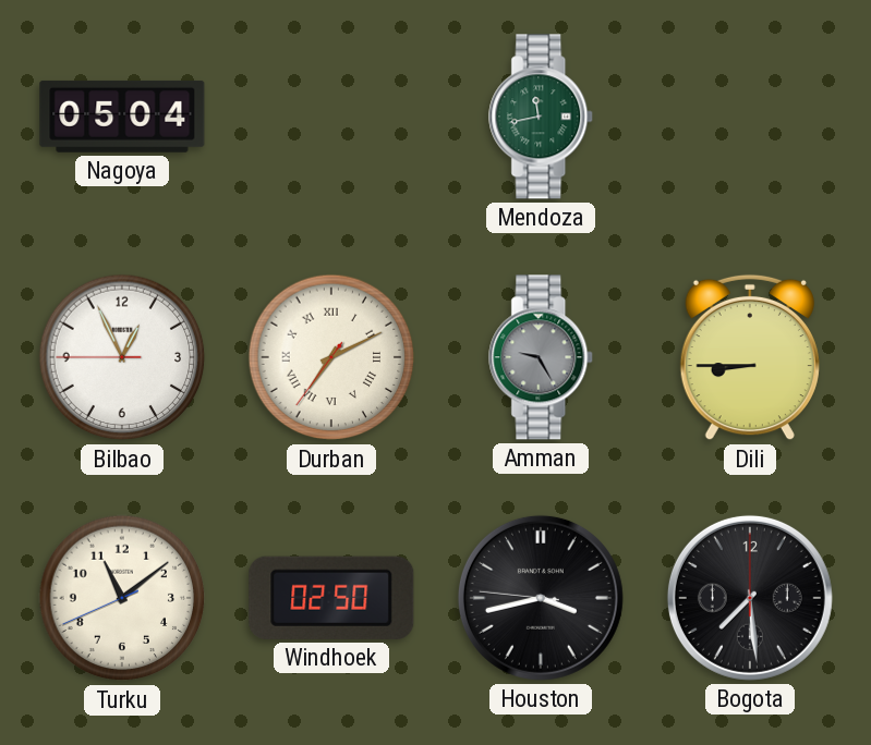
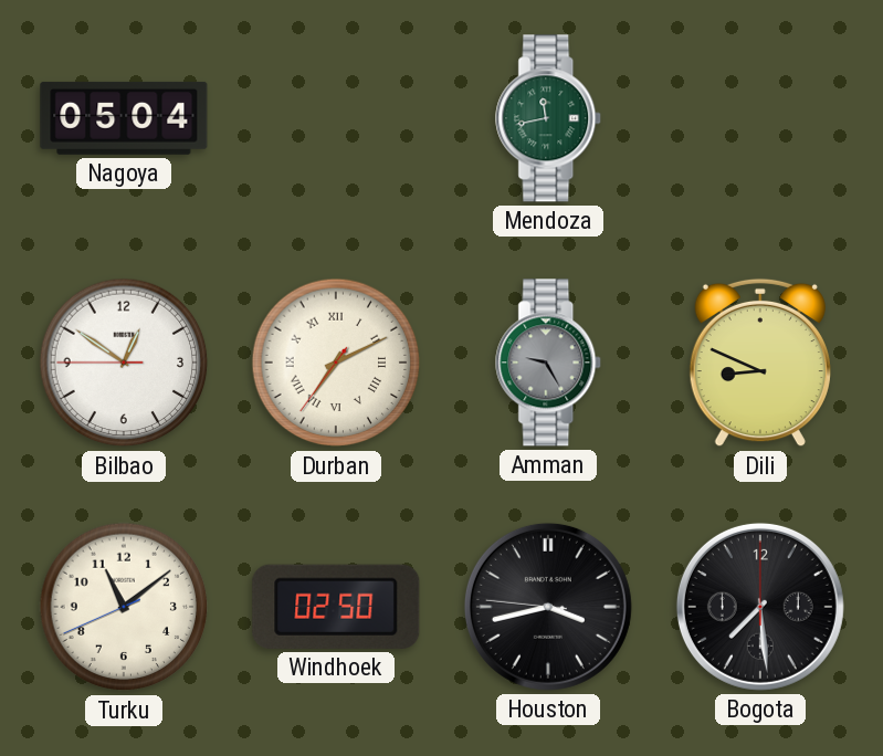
Bilbao: 12:55 -> 12:50 (124, 363)
Dili: 8:45 -> 8:49 (760, 363)
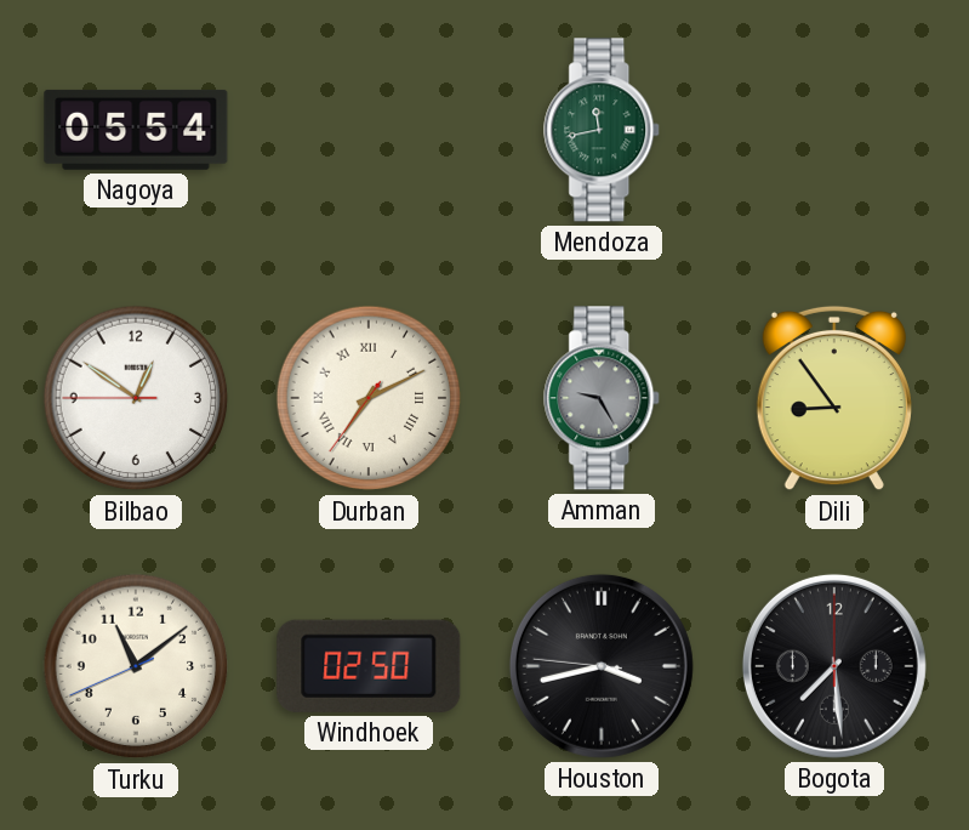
Nagoya: 05:04 -> 05:54 (136, 130)
Dili: 8:49 -> 8:54 (834, 398)
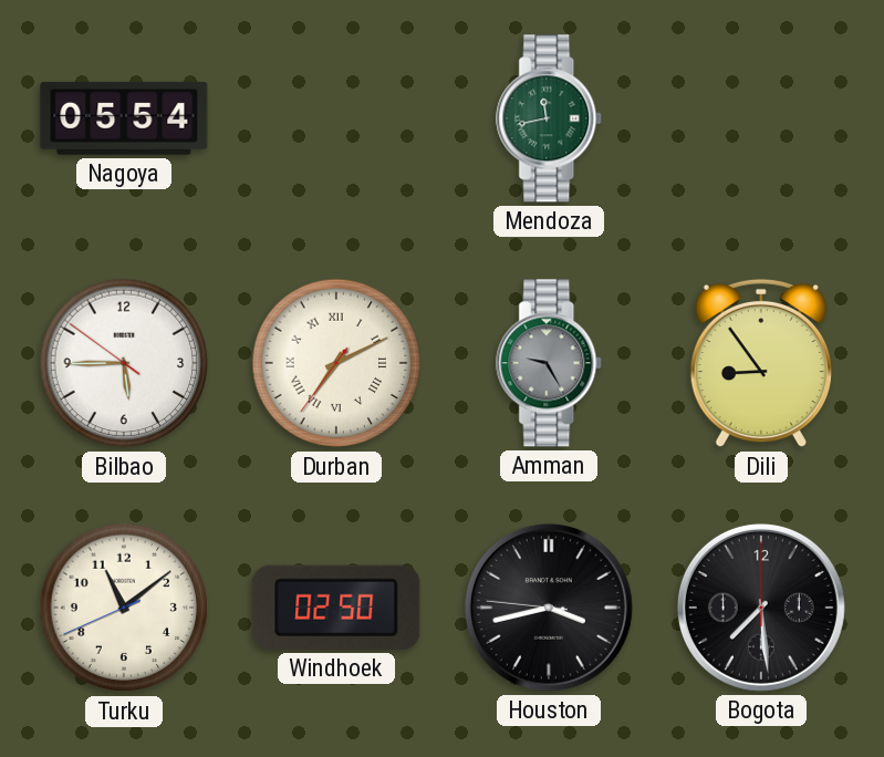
Bilbao: 12:50 -> 5:44 (124, 363)
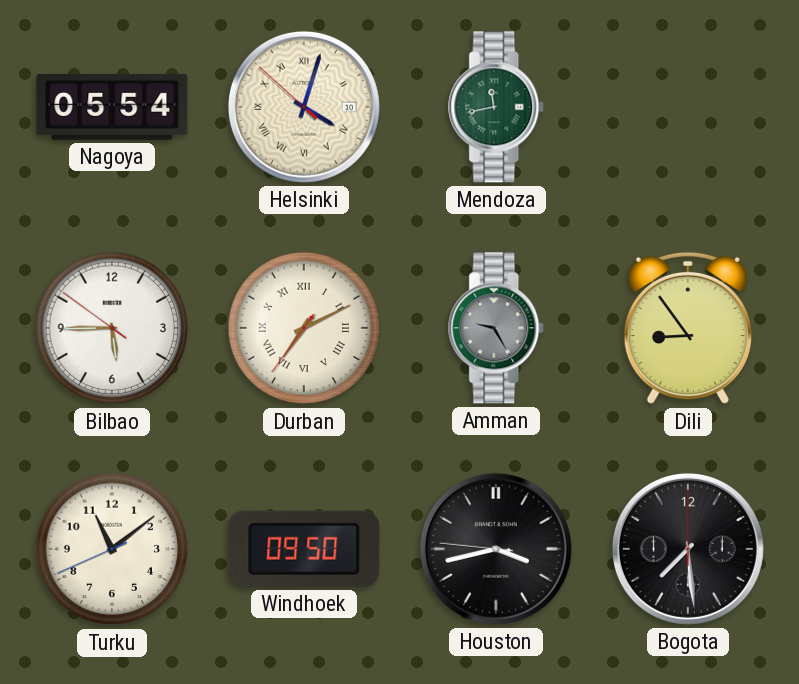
Helsinki: none -> 4:02 (304, 107)
Windhoek: 02:50 -> 09:50 (304, 549)
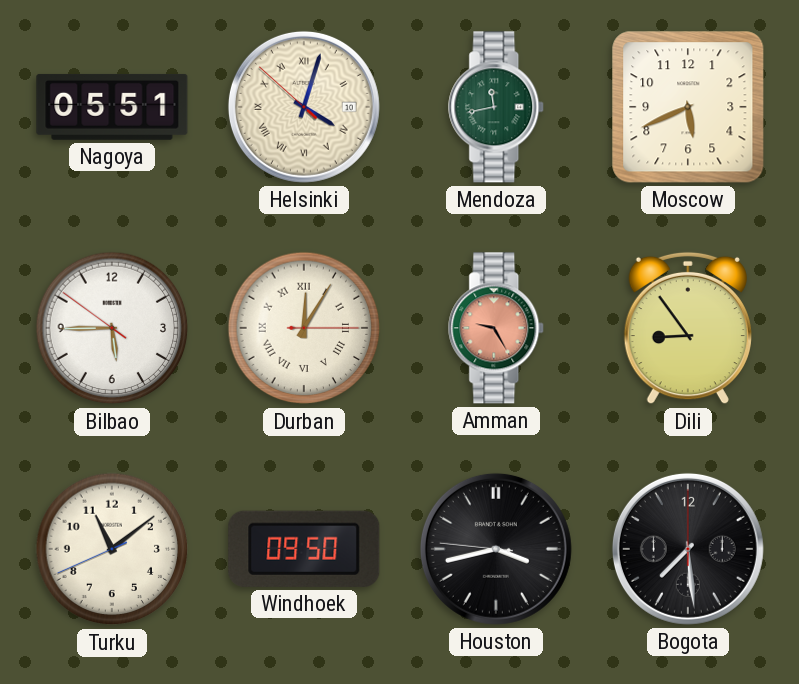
Nagoya: 05:54 -> 05:51 (112, 107)
Moscow: none -> 5:41 (688, 107)
Durban: 7:10 -> 12:05 (304, 328)
Amman dial: grey -> salmon (497, 328)
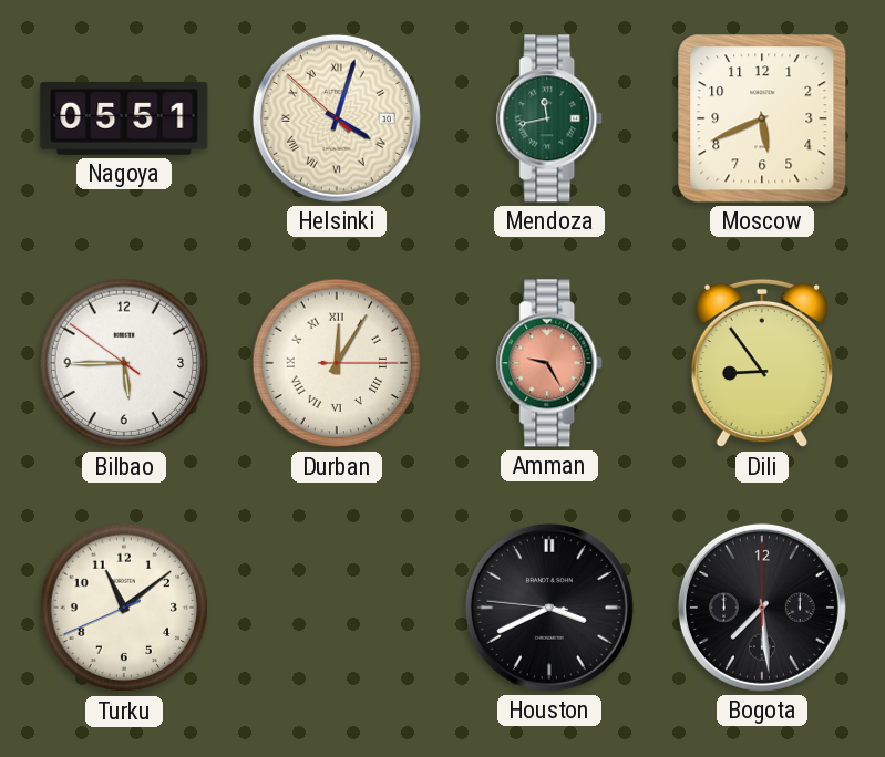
Windhoek: 09:50 -> none (304, 549)
Houston: 3:42 -> 3:40 (549, 608)
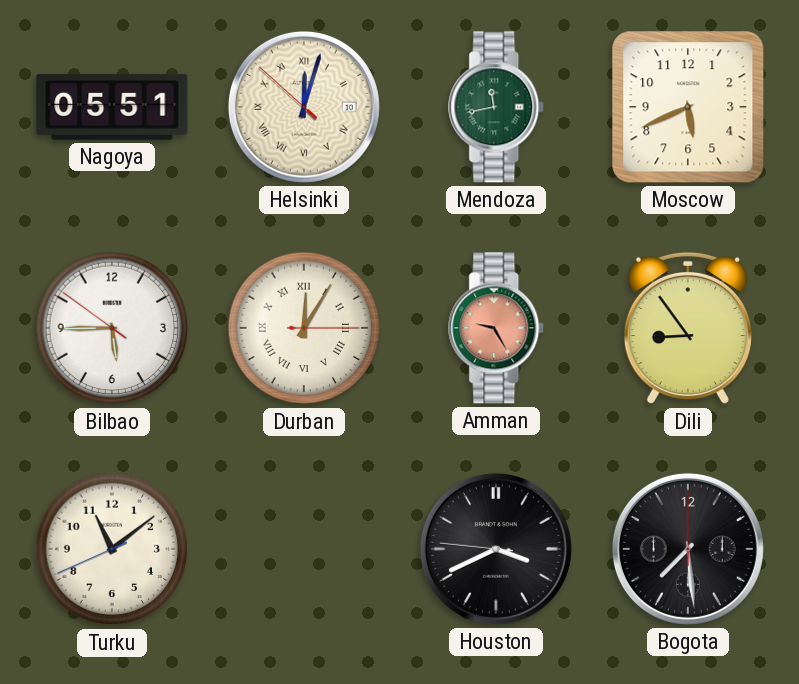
Helsinki: 4:02 -> 12:02 (304, 107)
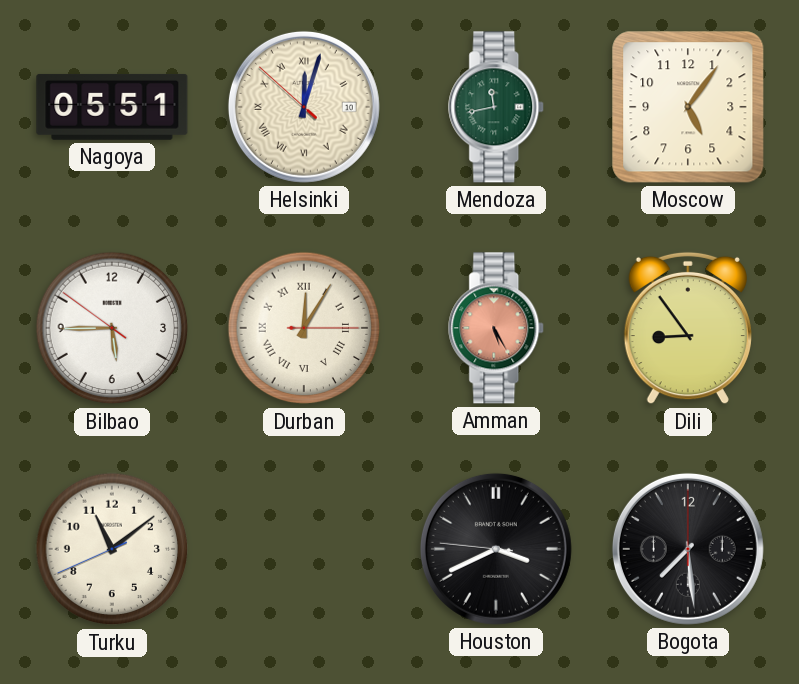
Moscow: 5:41 -> 5:06 (688, 107)
Amman: 9:25 -> 5:25 (497, 328)
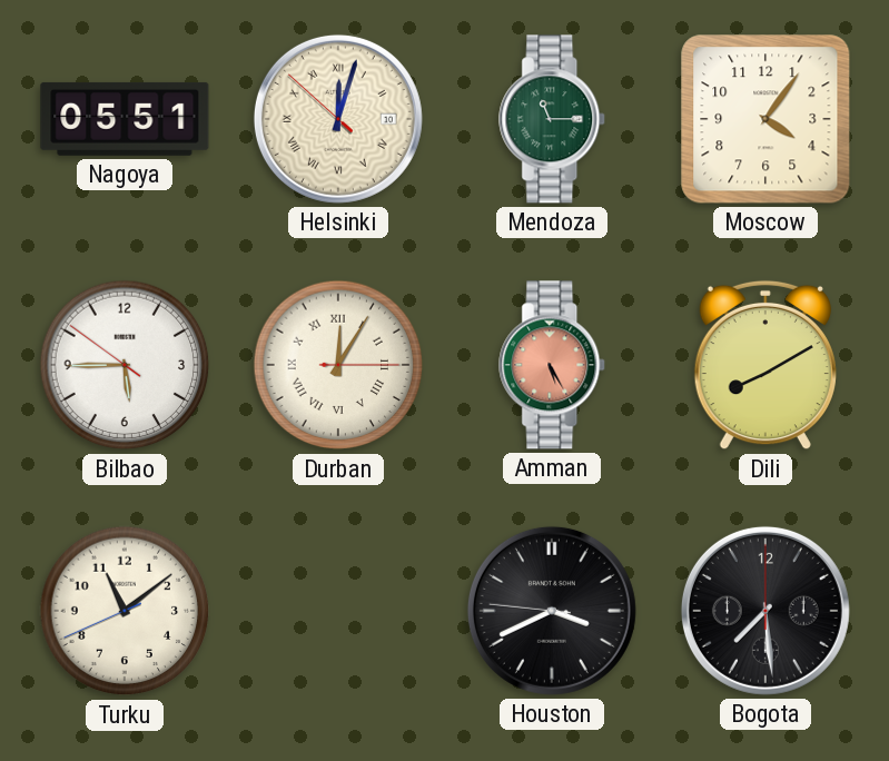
Mendoza: 11:43 -> 11:15 (553, 119)
Moscow: 5:06 -> 4:06 (765, 119)
Dili: 8:54 -> 8:10 (765, 365)
